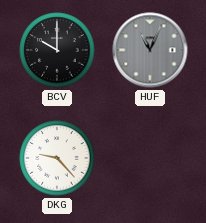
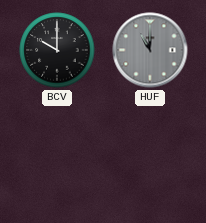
HUF: 11:04 -> 11:00 (150, 50)
DKG: 9:23 -> none (57, 158)
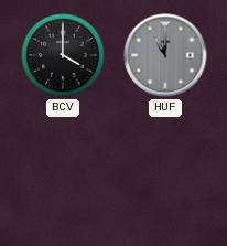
BCV: 10:00 -> 4:00 (63, 55)
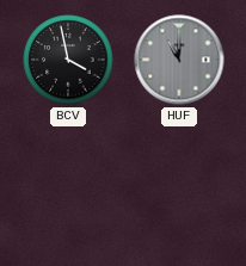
BCV: 4:00 -> 3:58 (68, 60)
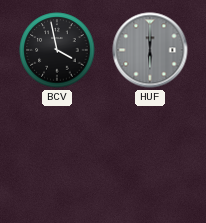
HUF: 11:00 -> 6:00 (150, 50)
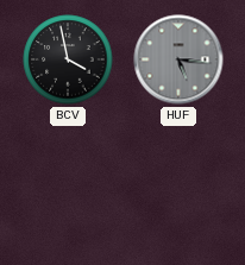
HUF: 6:00 -> 5:16 (178, 59)
